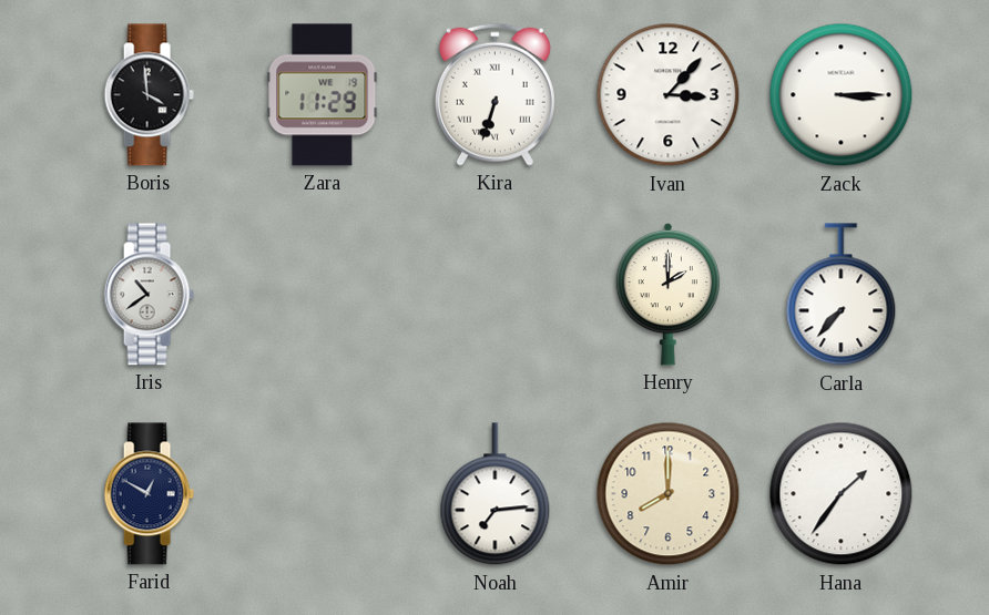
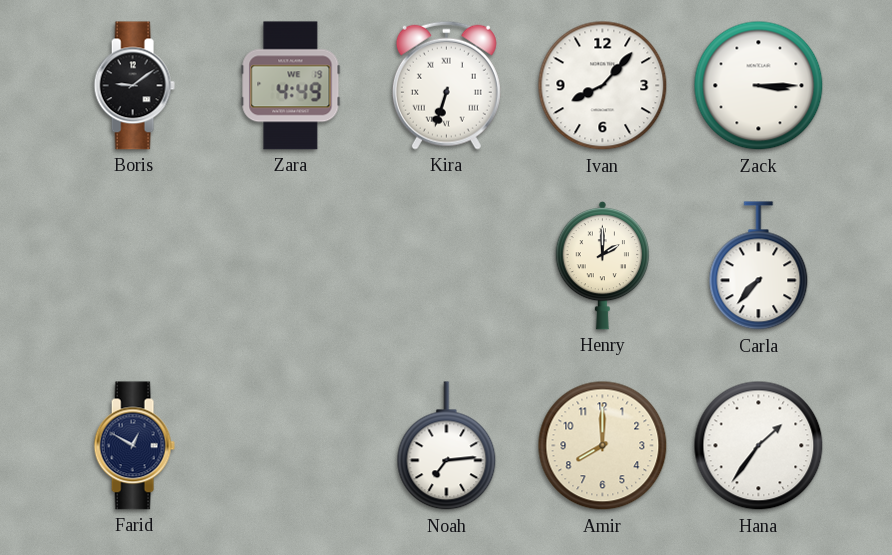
Boris: 3:59 -> 9:09 (134, 86)
Zara: 11:29 -> 4:49 (291, 86)
Ivan: 3:07 -> 8:07 (603, 86)
Iris: 10:39 -> none (149, 295)
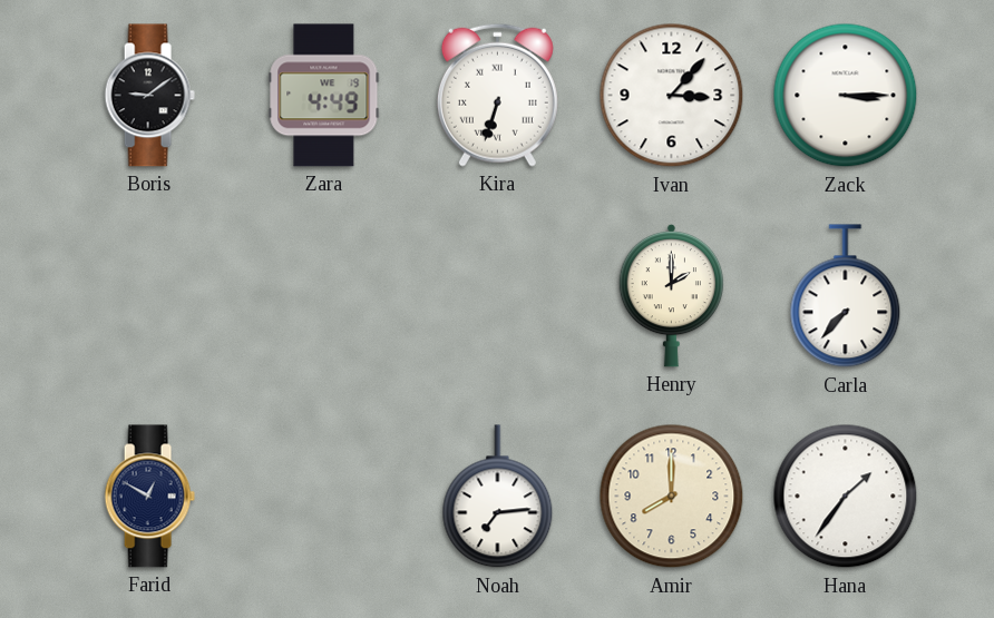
Ivan: 8:07 -> 3:07 (672, 96)
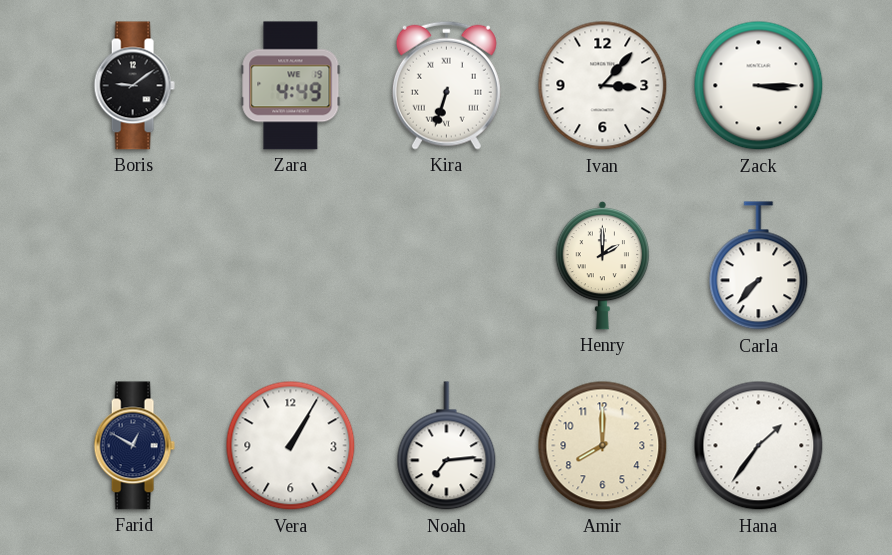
Vera: none -> 1:05 (291, 446)
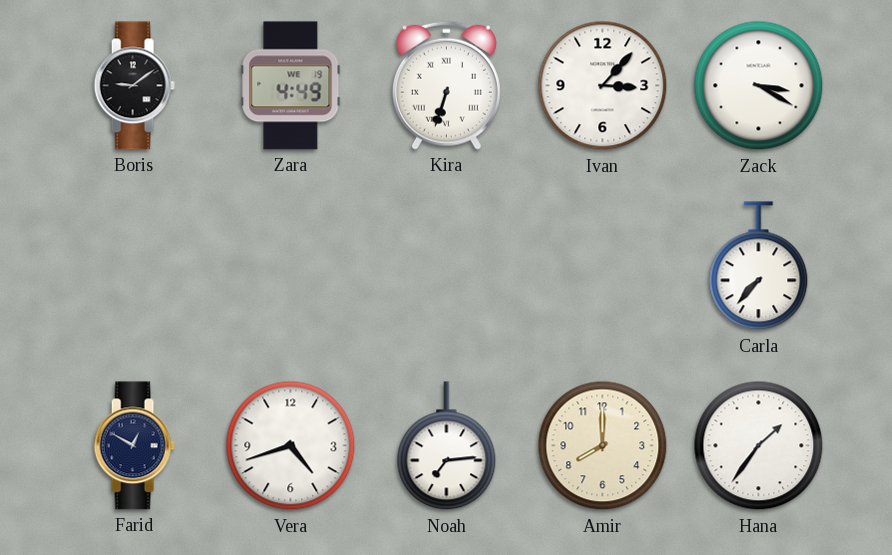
Zack: 3:15 -> 3:20 (759, 86)
Henry: 2:00 -> none (602, 265)
Vera: 1:05 -> 4:42 (291, 446)
